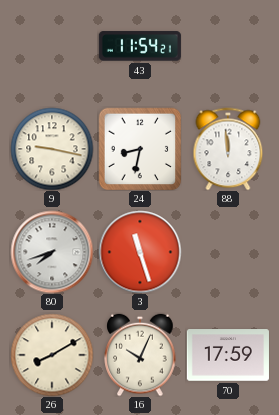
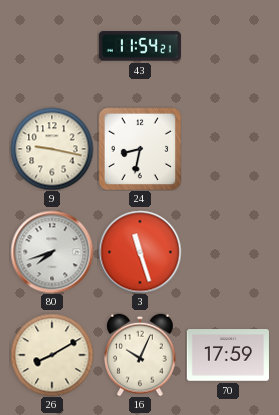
88: 11:59 -> none (228, 149)
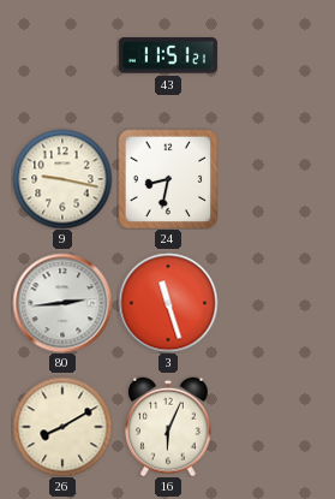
43: 11:54 -> 11:51 (168, 55)
80: 7:42 -> 2:44 (62, 303)
16: 10:04 -> 6:04 (168, 427)
70: 17:59 -> none (228, 355)
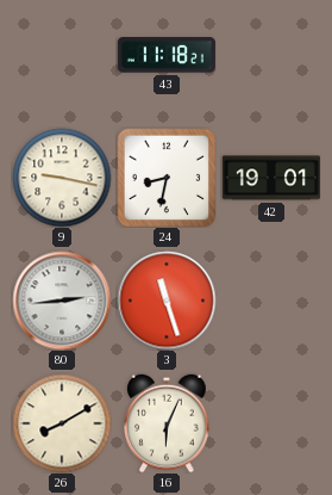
43: 11:51 -> 11:18 (167, 55)
42: none -> 19:01 (271, 178)
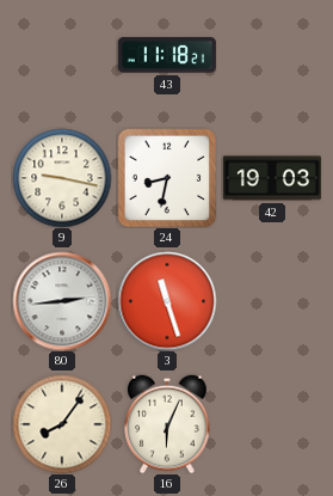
42: 19:01 -> 19:03 (272, 178)
26: 8:10 -> 8:06 (62, 424)
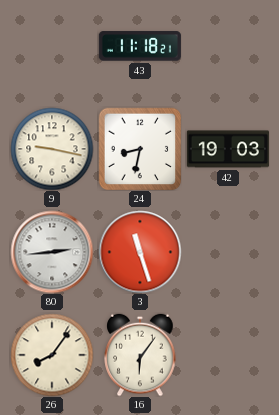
16: 6:04 -> 6:06 (140, 355)
